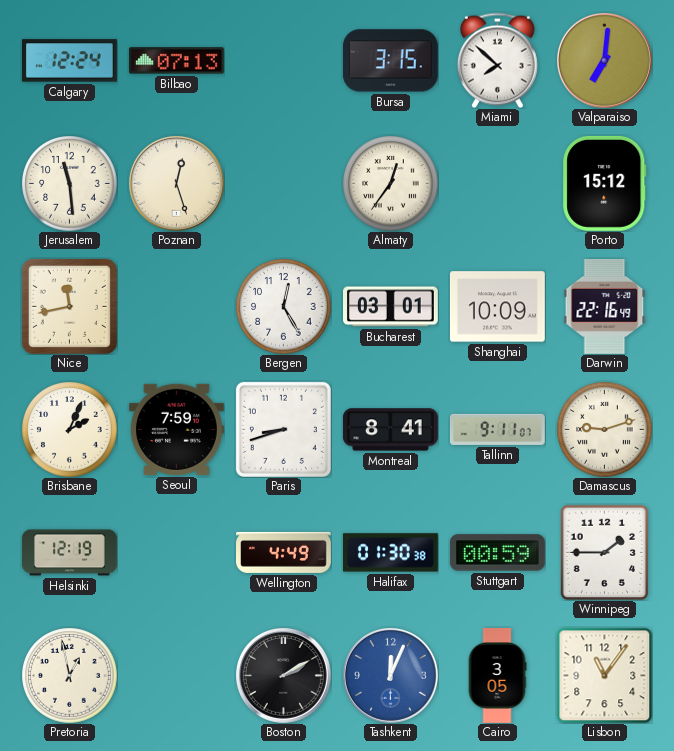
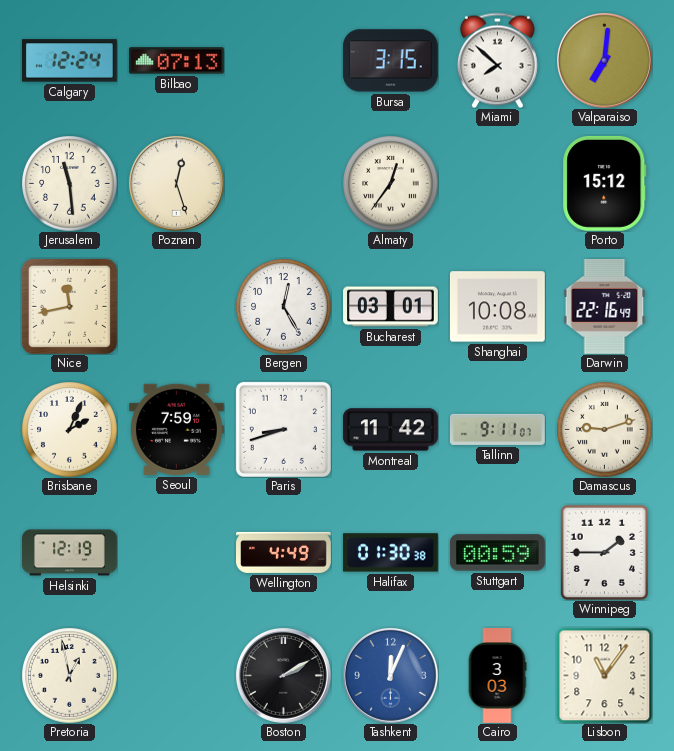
Shanghai: 10:09 -> 10:08 (497, 307)
Montreal: 8:41 -> 11:42 (390, 430)
Cairo: 3:05 -> 3:03 (497, 676)
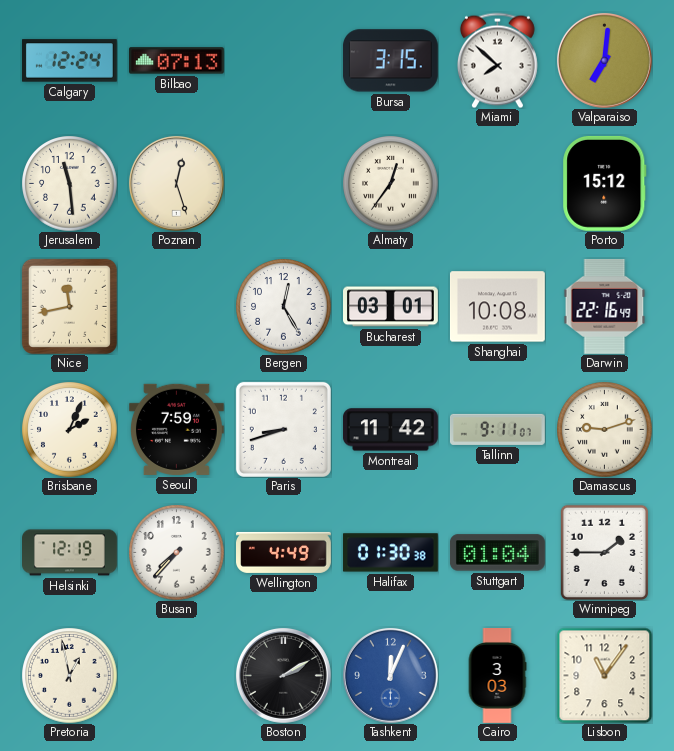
Busan: none -> 7:37 (176, 552)
Stuttgart: 00:59 -> 01:04 (497, 553)
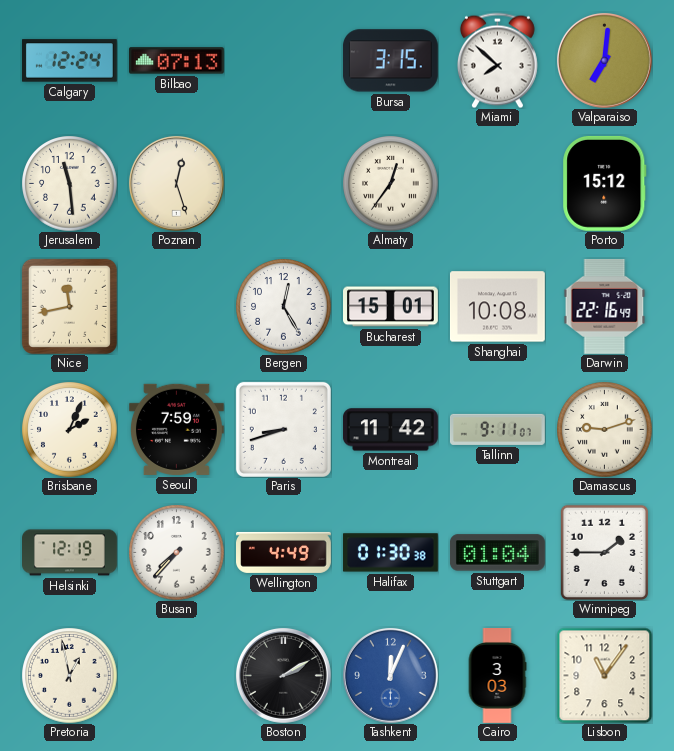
Bucharest: 03:01 -> 15:01 (391, 307)
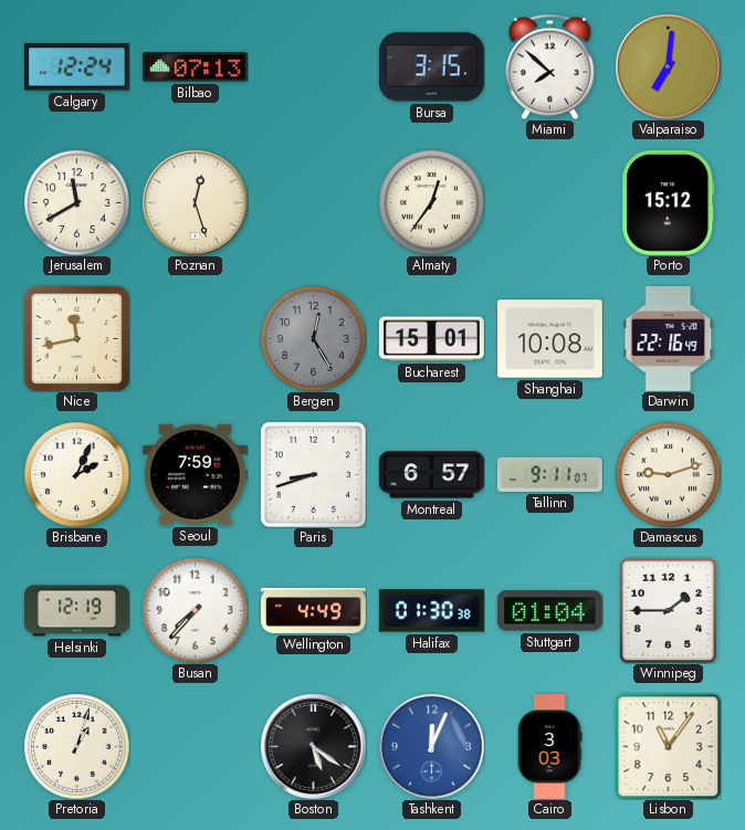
Jerusalem: 11:29 -> 11:40 (76, 202)
Bergen dial: white -> grey (313, 338)
Montreal: 11:42 -> 6:57 (431, 475)
Pretoria: 12:58 -> 1:03 (76, 746)
Boston: 2:10 -> 5:21 (313, 746)
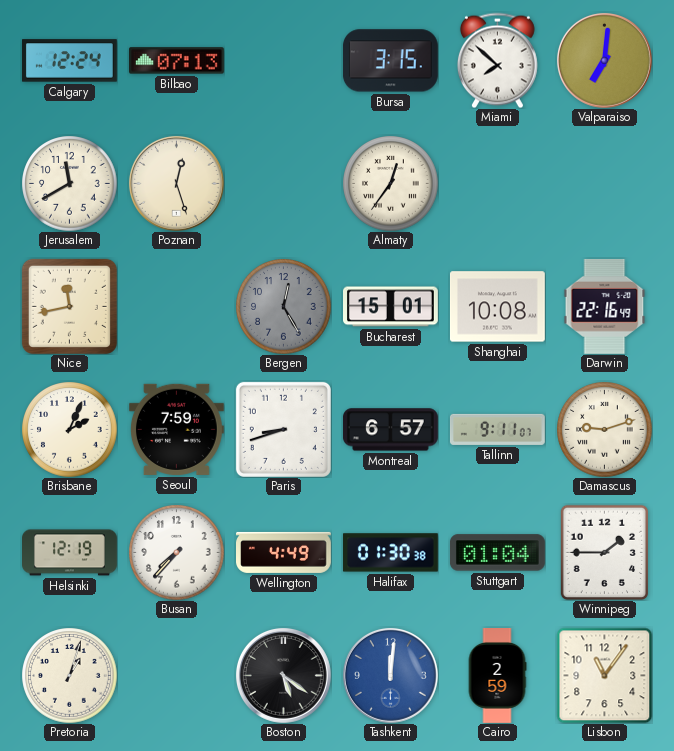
Porto: 15:12 -> none (669, 202)
Tashkent: 12:04 -> 12:01 (390, 675)
Cairo: 3:03 -> 2:59 (497, 676)
